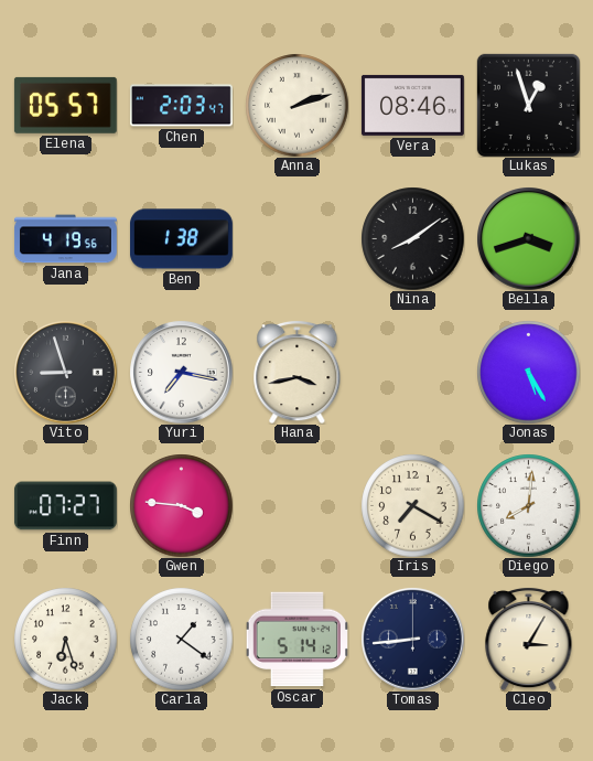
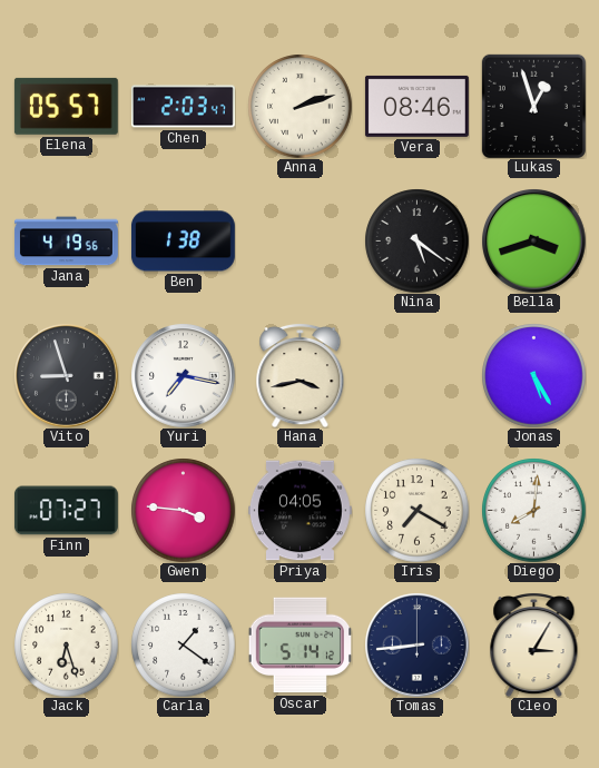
Nina: 8:09 -> 5:21 (416, 240)
Priya: none -> 04:05 (299, 511)
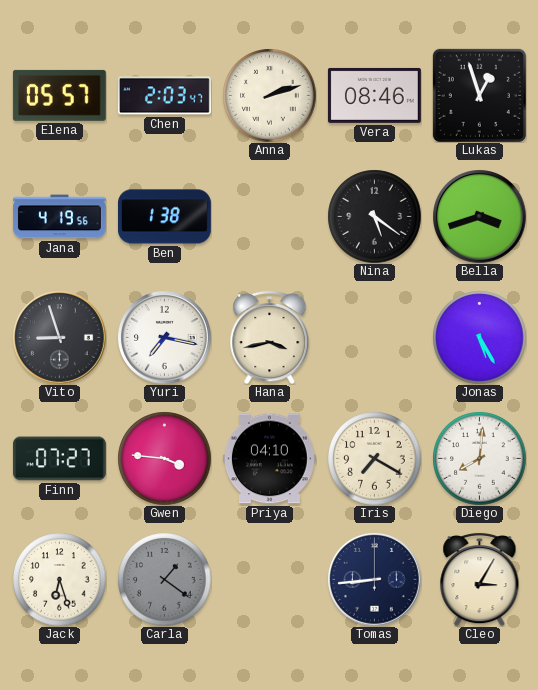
Priya: 04:05 -> 04:10 (269, 459)
Carla dial: white -> grey (164, 579)
Oscar: 5:14 -> none (299, 646)
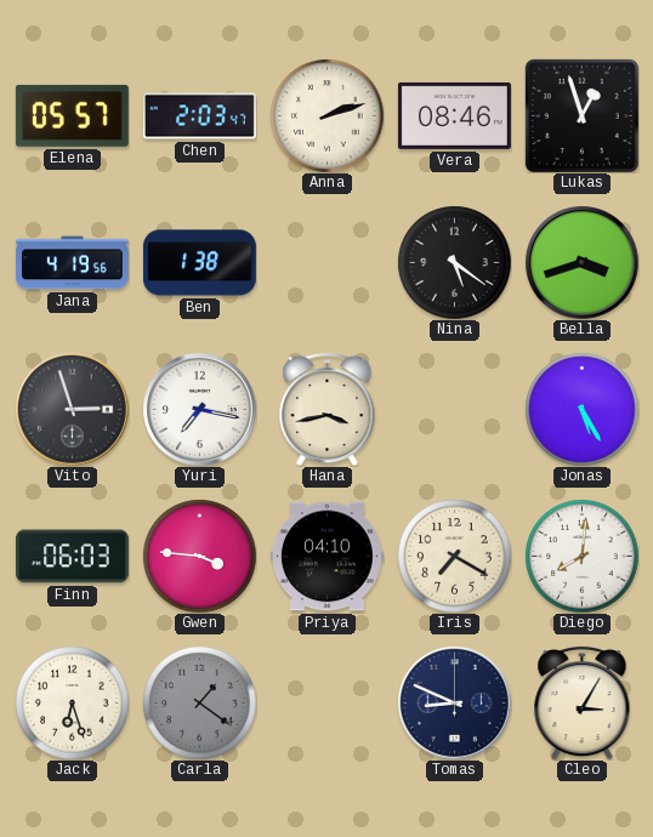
Vito: 8:57 -> 2:57 (72, 409)
Finn: 07:27 -> 06:03 (72, 557)
Tomas: 8:44 -> 8:49 (454, 702)
